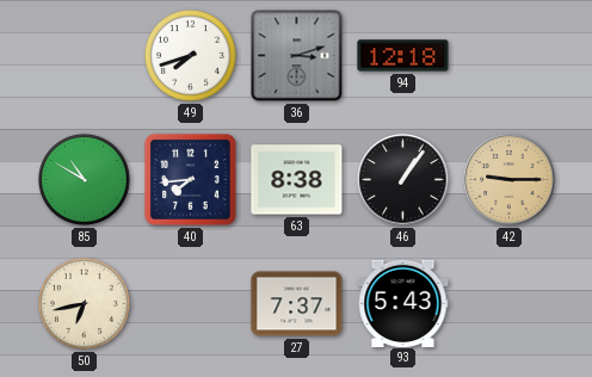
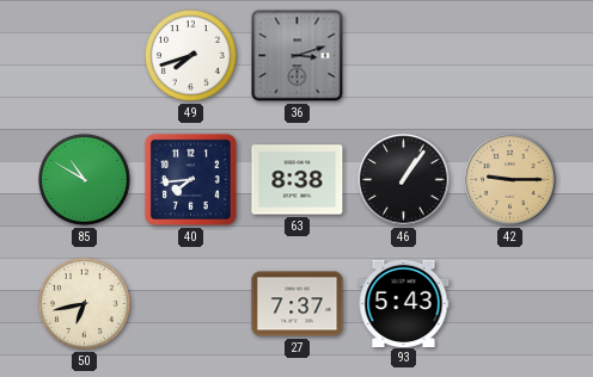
94: 12:18 -> none (403, 56)
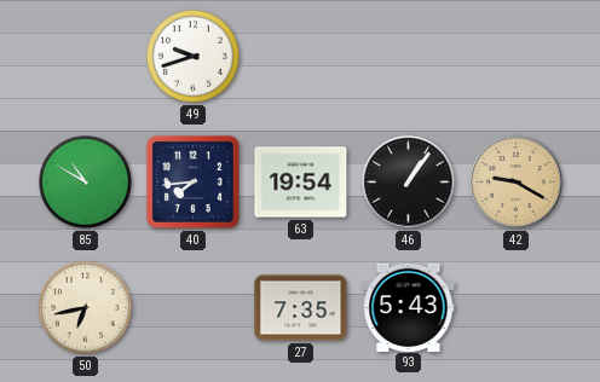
49: 7:42 -> 9:42 (194, 57)
36: 3:12 -> none (298, 56)
63: 8:38 -> 19:54 (301, 183)
42: 9:15 -> 9:20 (517, 183)
27: 7:37 -> 7:35 (301, 308)
